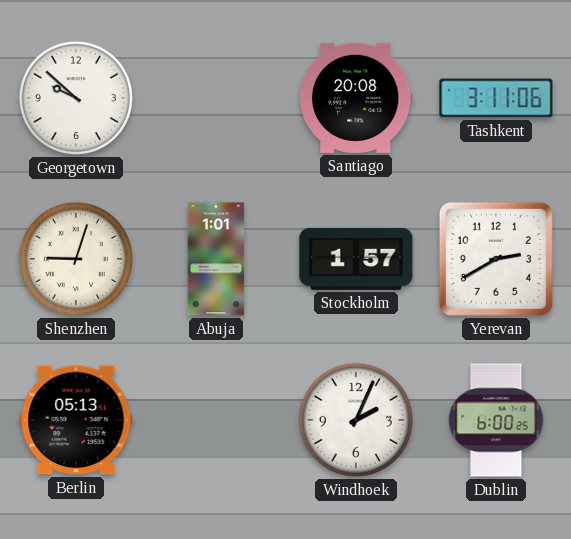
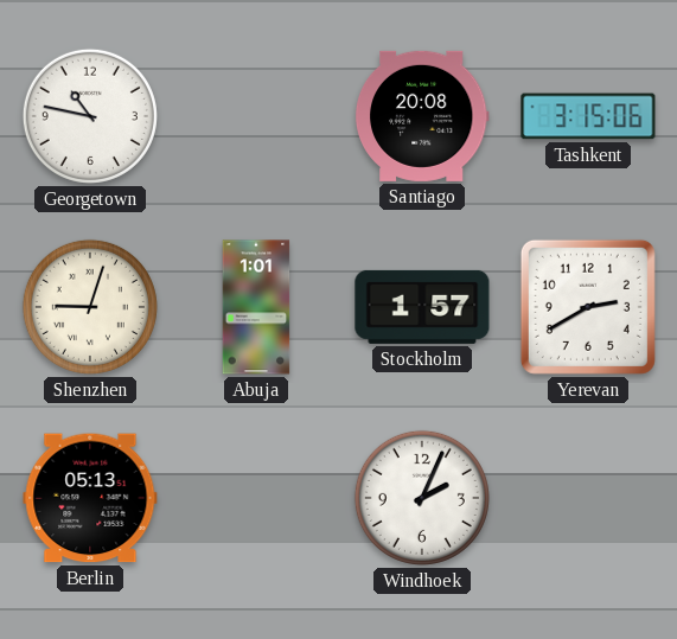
Georgetown: 9:52 -> 10:47 (90, 116)
Tashkent: 3:11 -> 3:15 (588, 116)
Dublin: 6:00 -> none (496, 420)
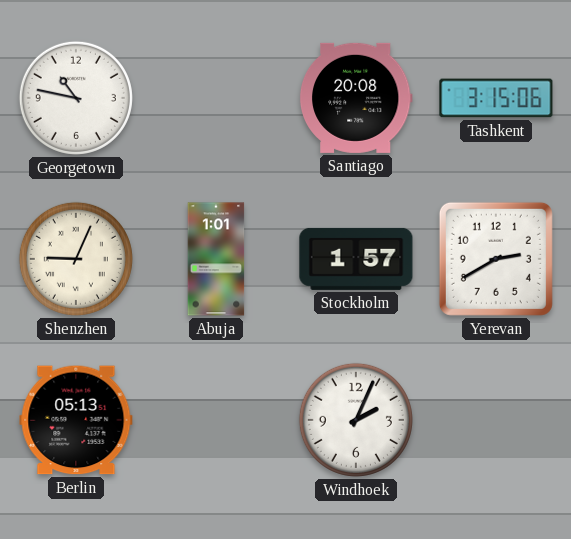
Shenzhen: 9:03 -> 9:04 (76, 259)
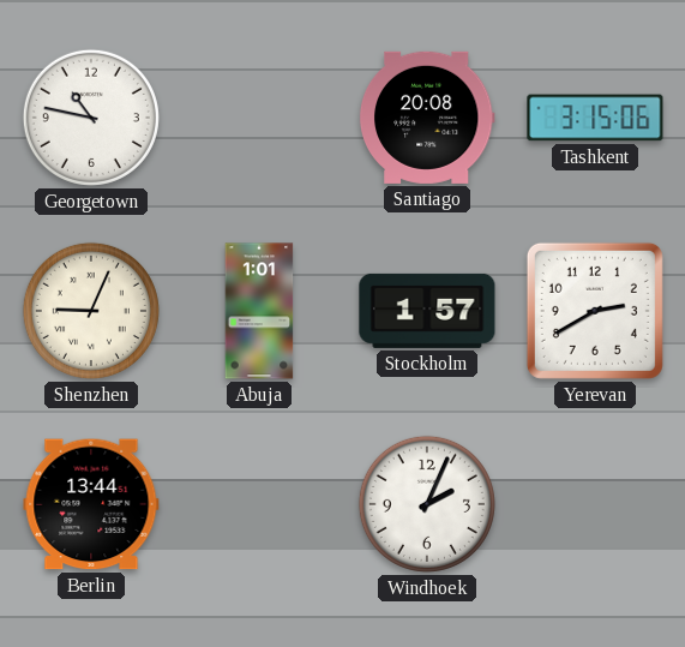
Berlin: 05:13 -> 13:44 (91, 504)
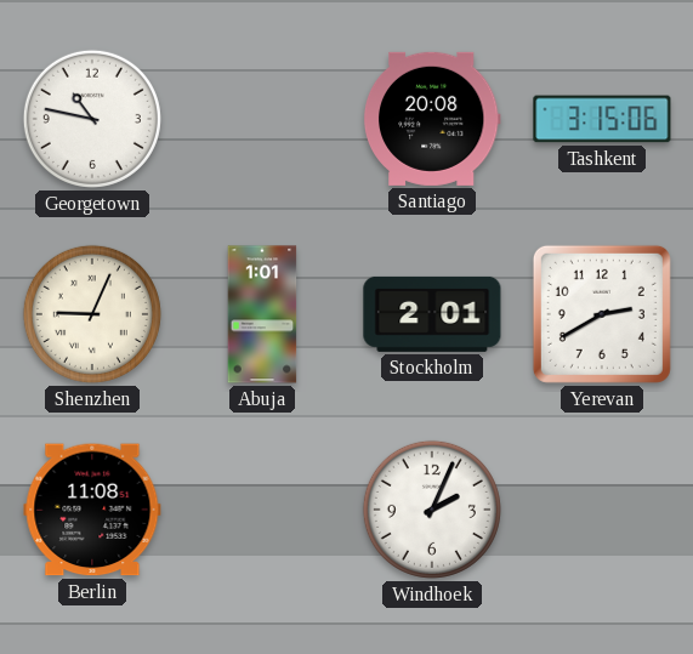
Stockholm: 1:57 -> 2:01 (432, 314)
Berlin: 13:44 -> 11:08 (92, 510)
